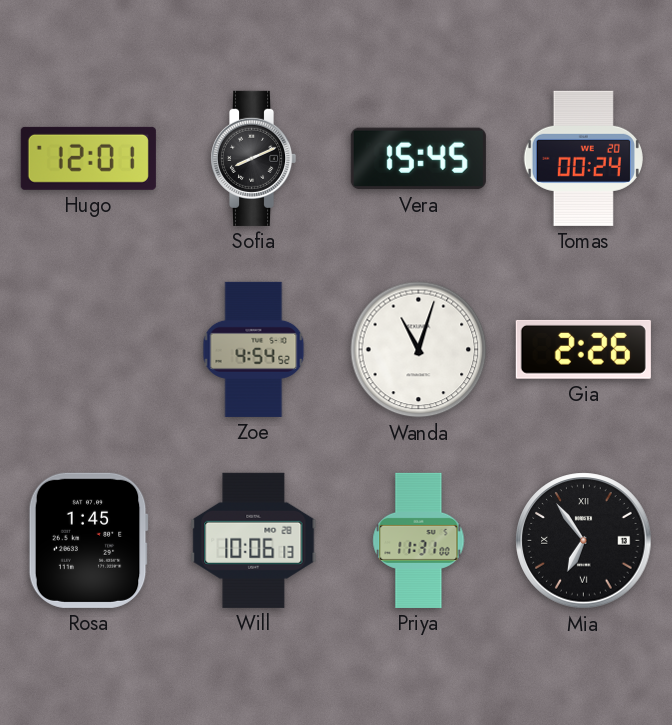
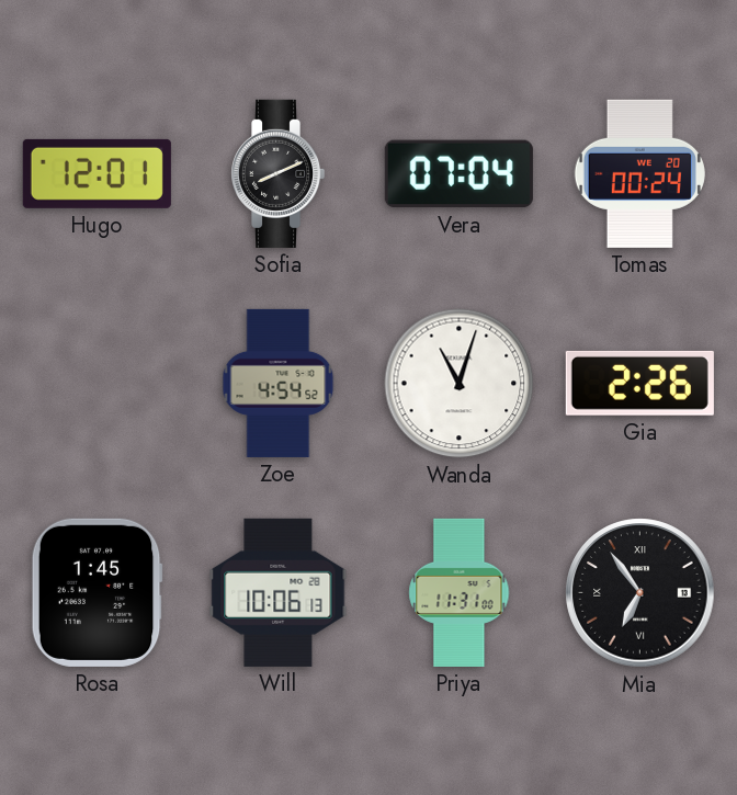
Vera: 15:45 -> 07:04 (458, 174)
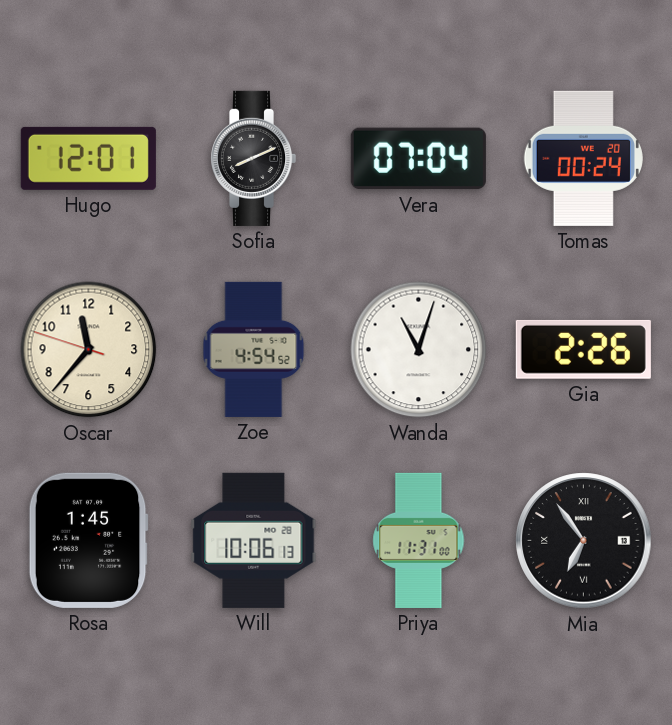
Oscar: none -> 11:36 (89, 350)
